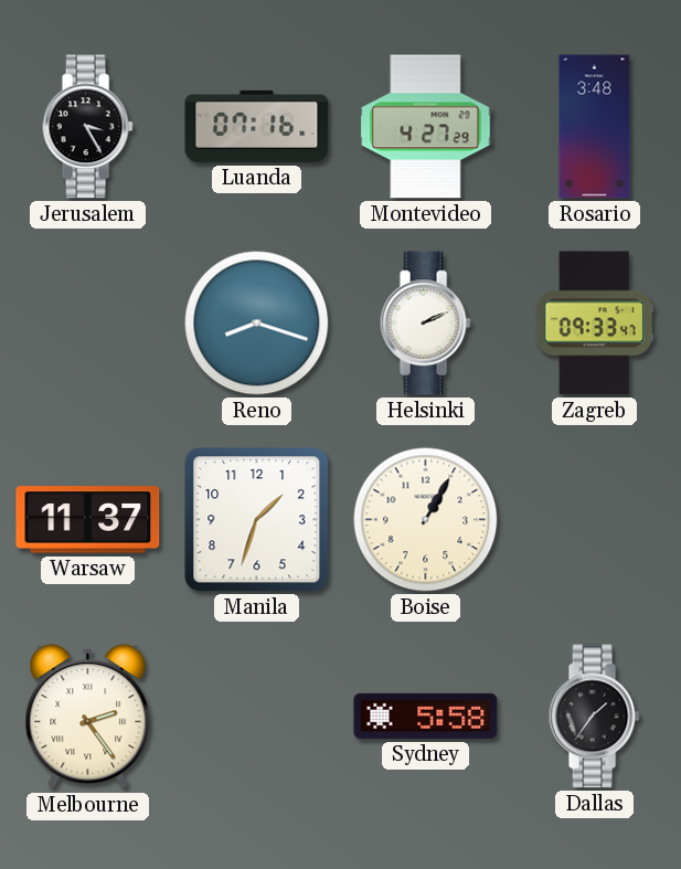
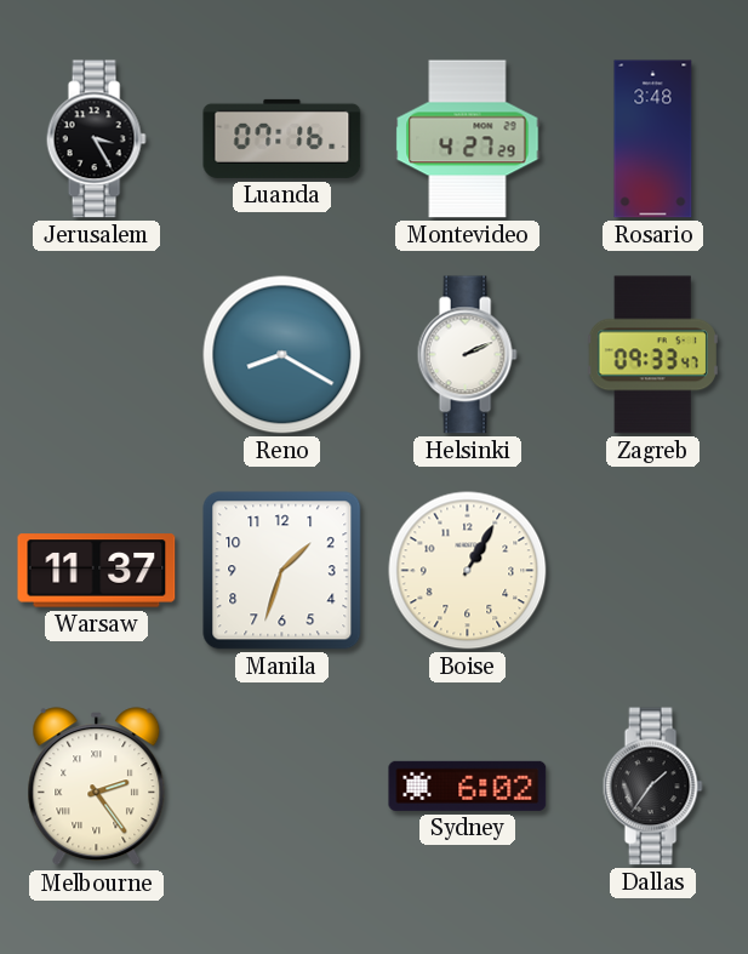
Reno: 8:18 -> 8:20 (282, 355)
Sydney: 5:58 -> 6:02 (468, 786)
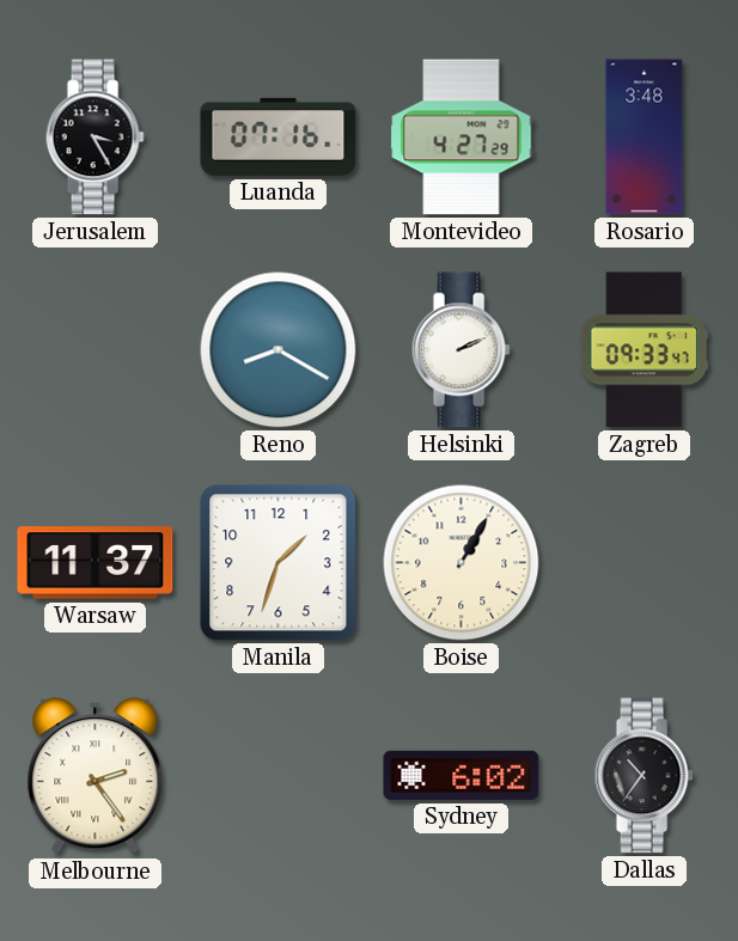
Dallas: 1:36 -> 10:36 (644, 776)
